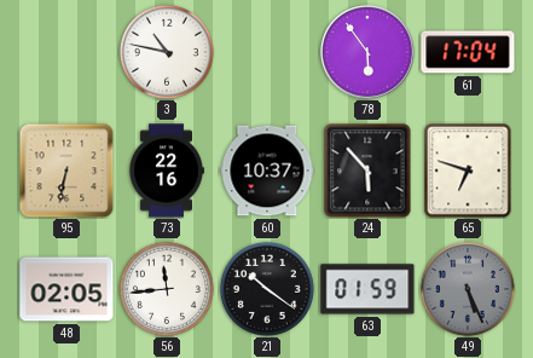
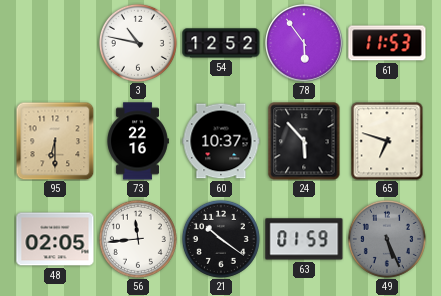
54: none -> 12:52 (221, 43)
61: 17:04 -> 11:53 (387, 43)
95: 6:32 -> 6:30 (55, 141)
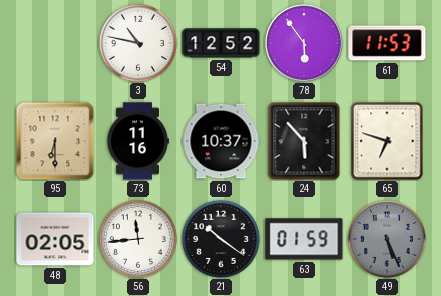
73: 22:16 -> 11:16 (138, 141)
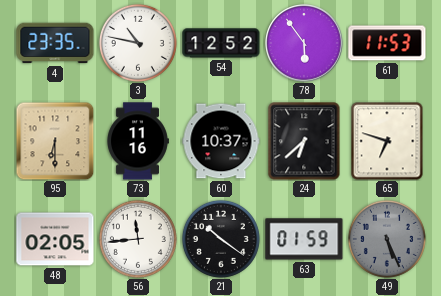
4: none -> 23:35 (55, 43)
24: 5:53 -> 6:38 (304, 141)
